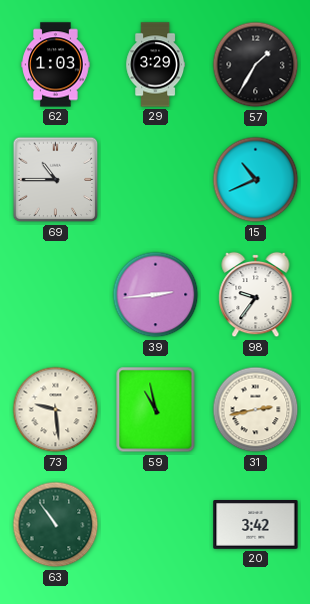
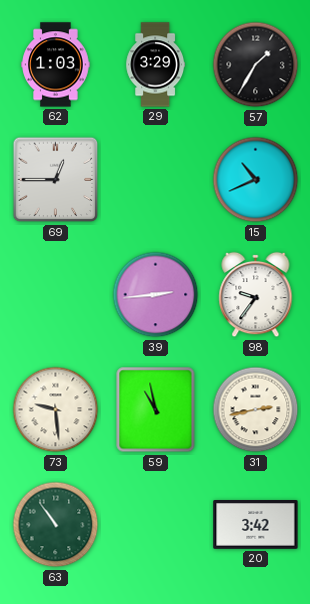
69: 10:45 -> 12:45 (56, 180)
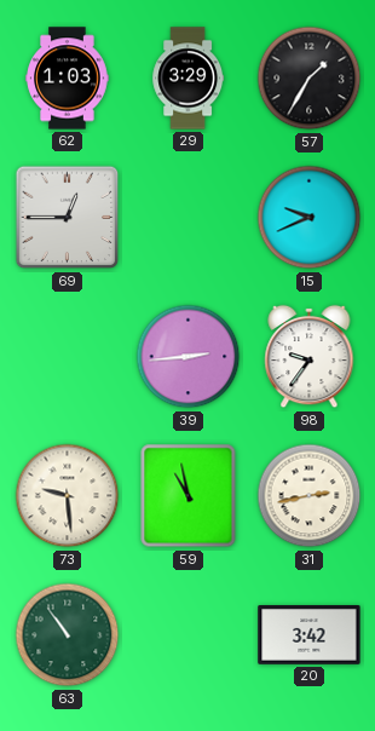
15: 10:41 -> 9:41 (310, 218)
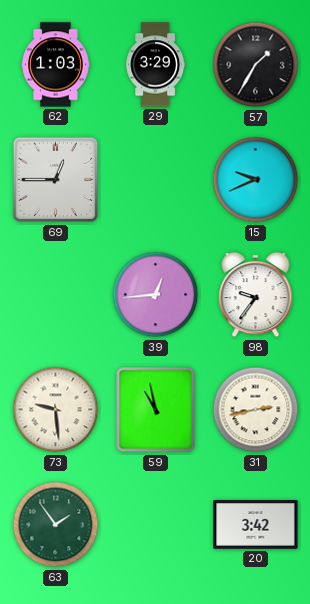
39: 2:44 -> 12:44 (156, 295)
63: 10:54 -> 1:54 (56, 525)
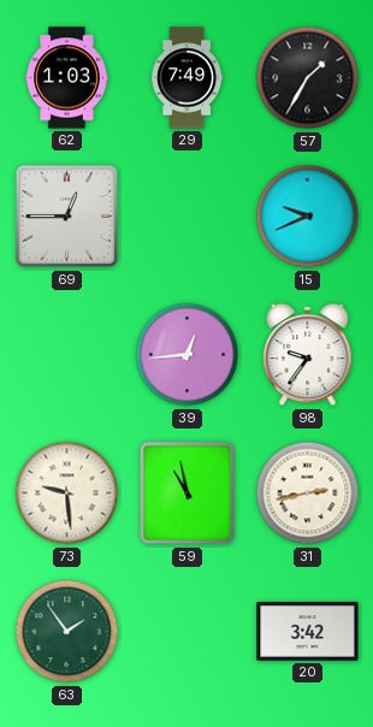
29: 3:29 -> 7:49 (188, 78)
